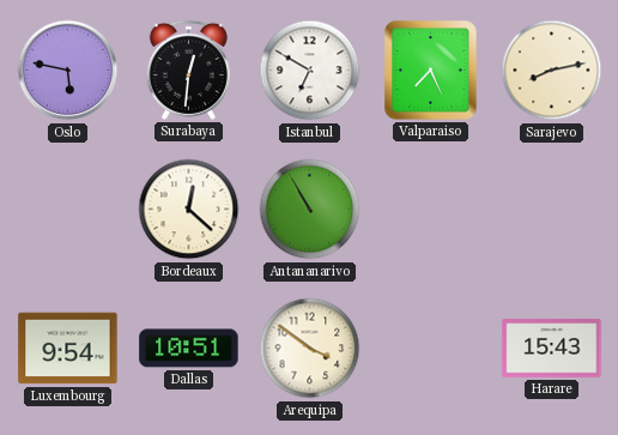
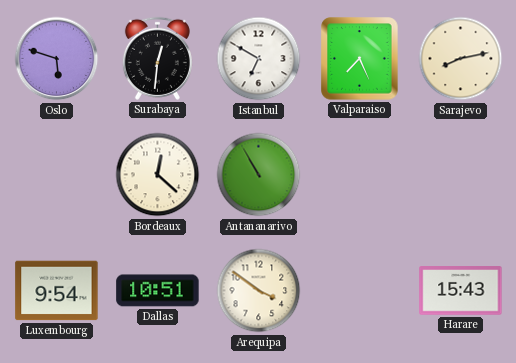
Oslo: 5:47 -> 5:48 (57, 59)
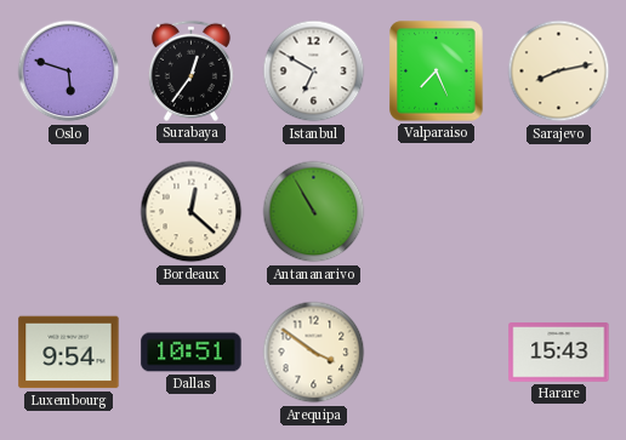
Surabaya: 12:31 -> 12:36 (190, 70)
